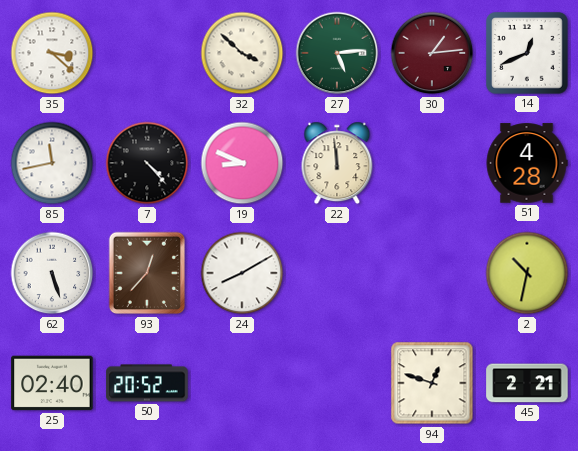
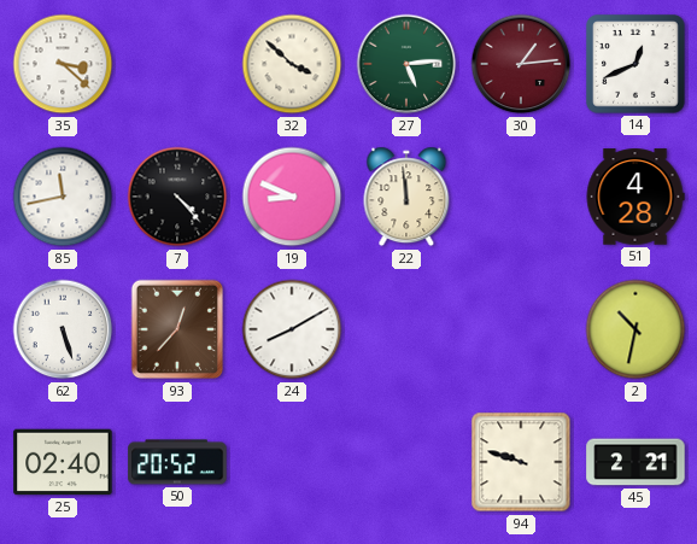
94: 12:48 -> 9:48 (521, 462)
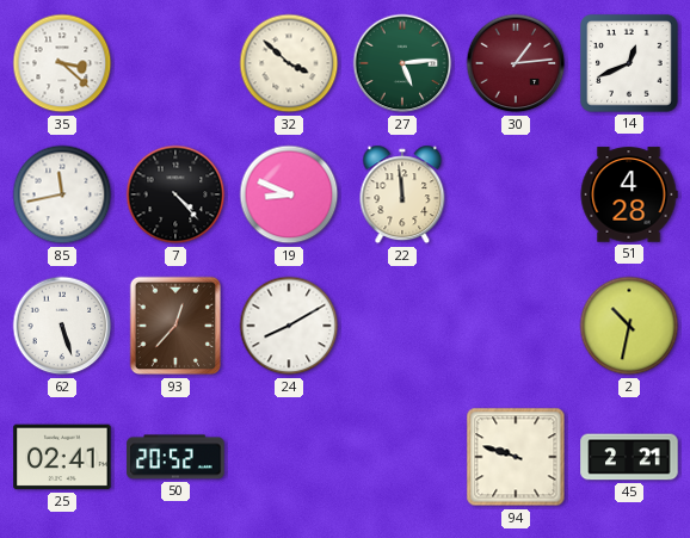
25: 02:40 -> 02:41 (62, 457)
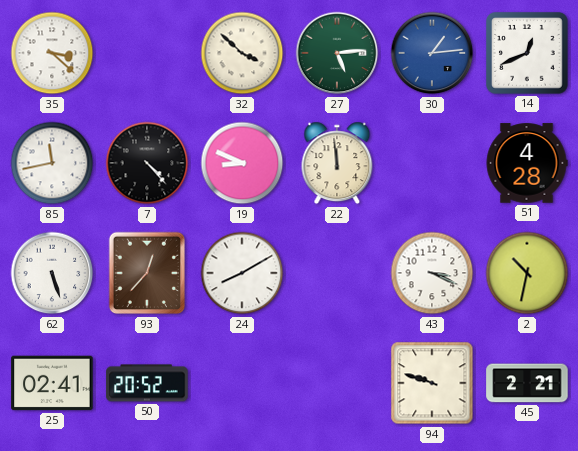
30 dial: burgundy -> blue (432, 53)
43: none -> 3:19 (432, 273)
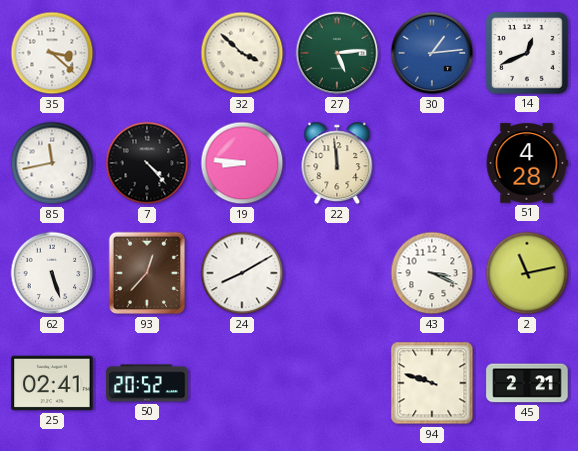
19: 8:49 -> 8:46 (242, 163)
2: 10:32 -> 11:13 (527, 273)
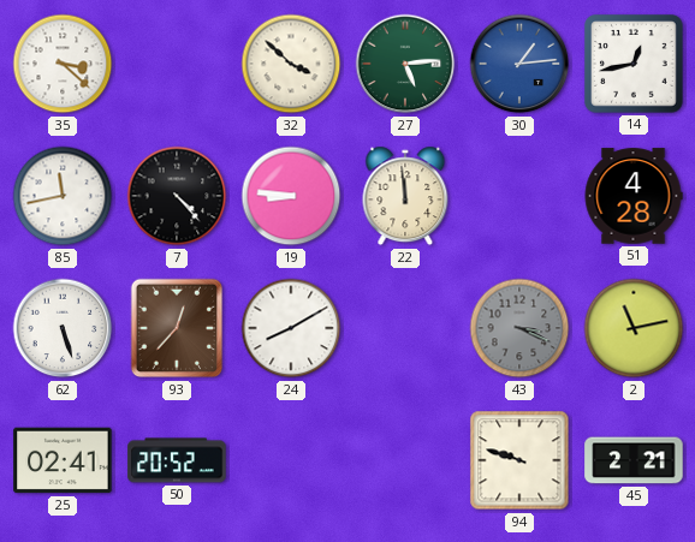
14: 12:41 -> 12:43 (634, 64)
43 dial: white -> grey (519, 328)
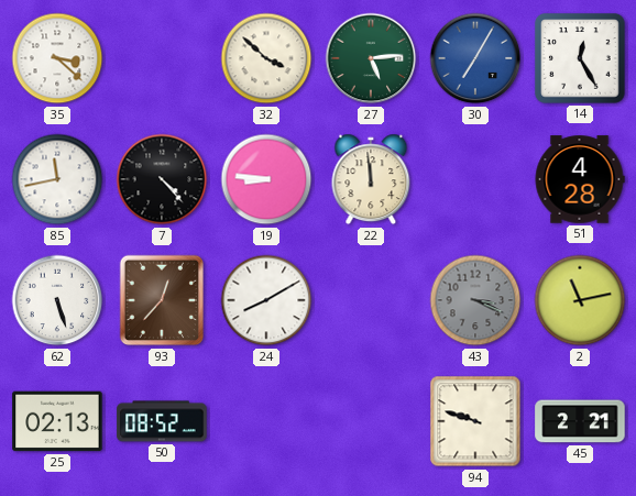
30: 1:14 -> 7:05 (475, 58)
14: 12:43 -> 12:25 (580, 58)
25: 02:41 -> 02:13 (57, 421)
50: 20:52 -> 08:52 (162, 421)
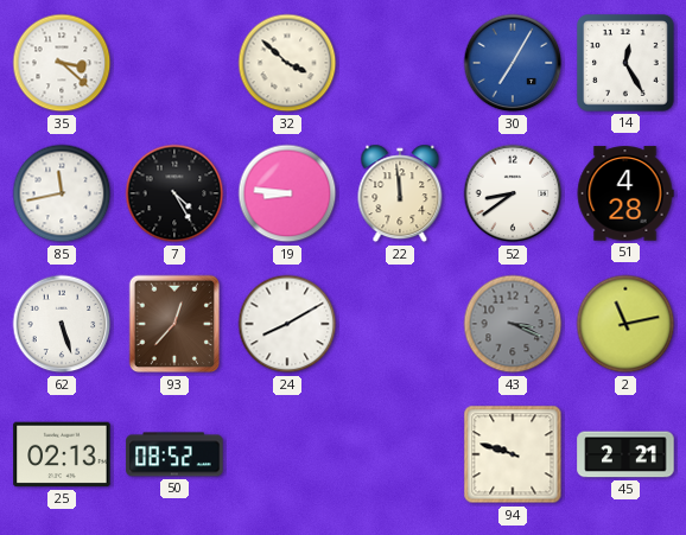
27: 5:14 -> none (371, 58)
7: 4:23 -> 4:25 (174, 193)
52: none -> 8:39 (513, 193)
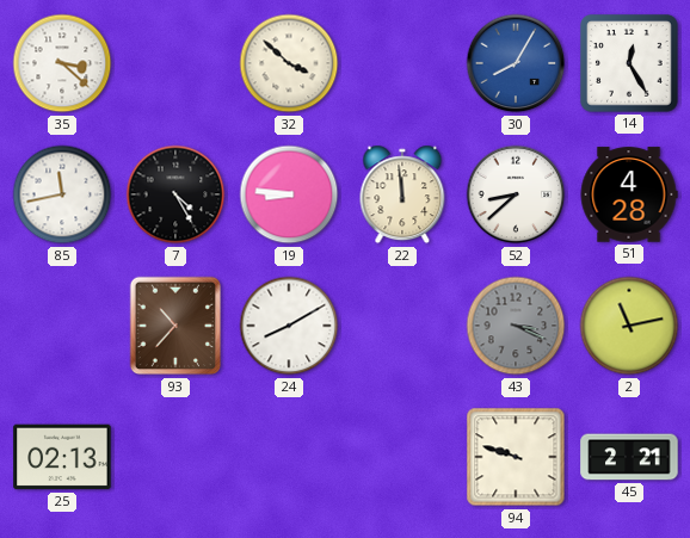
30: 7:05 -> 8:05 (516, 63)
52: 8:39 -> 8:38 (516, 194)
62: 5:27 -> none (62, 324)
93: 12:37 -> 10:37 (175, 326)
50: 08:52 -> none (174, 454)
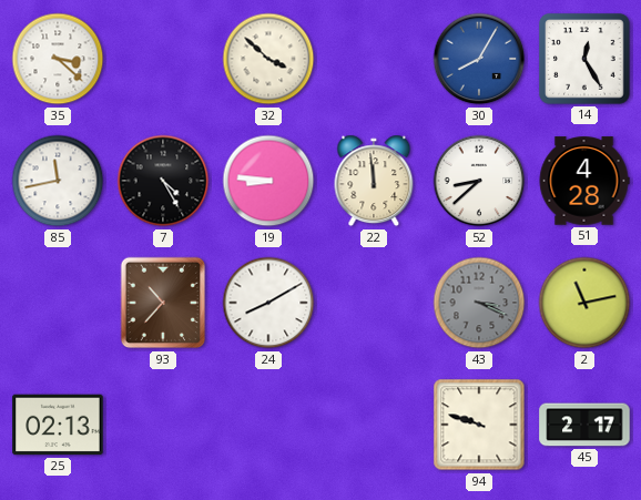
45: 2:21 -> 2:17 (584, 425)
